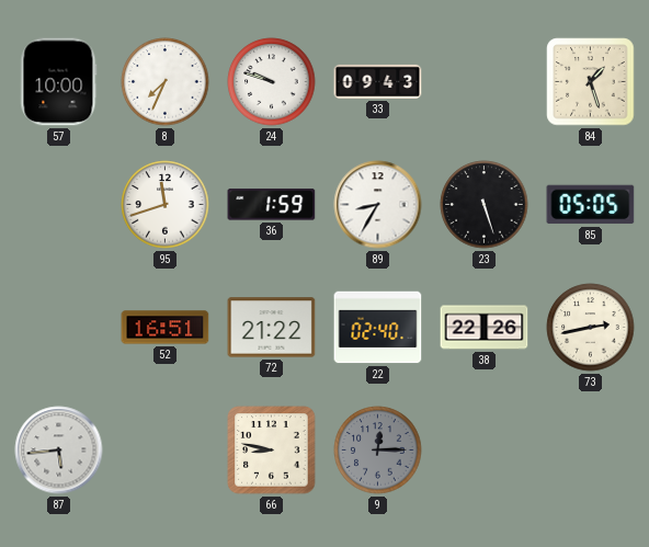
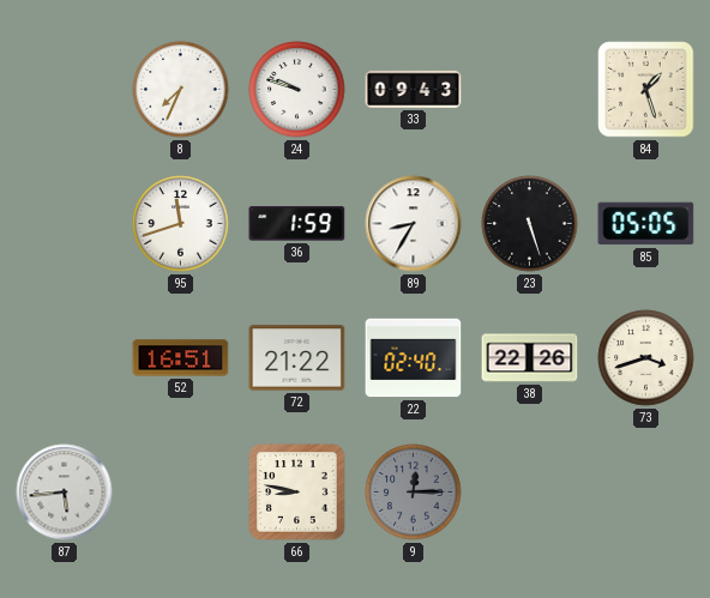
57: 10:00 -> none (59, 82)
73: 2:43 -> 3:42 (646, 358)
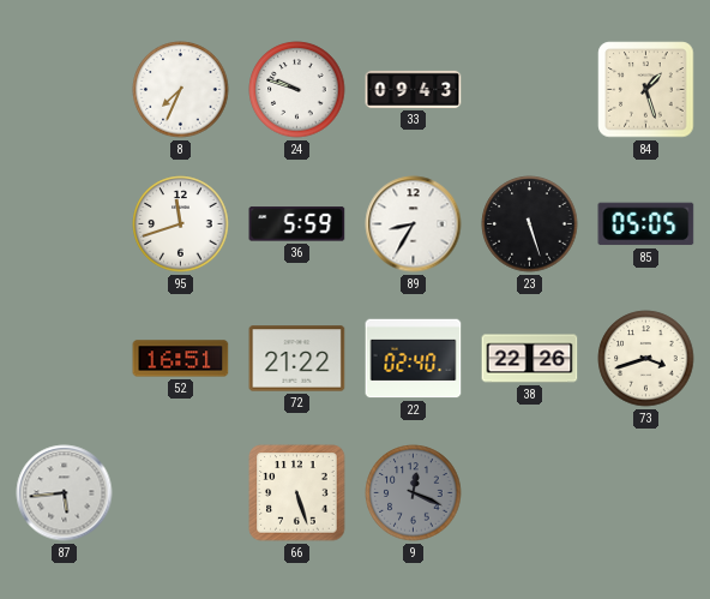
36: 1:59 -> 5:59 (297, 224)
66: 8:47 -> 5:27 (297, 493)
9: 12:15 -> 12:19 (414, 493)
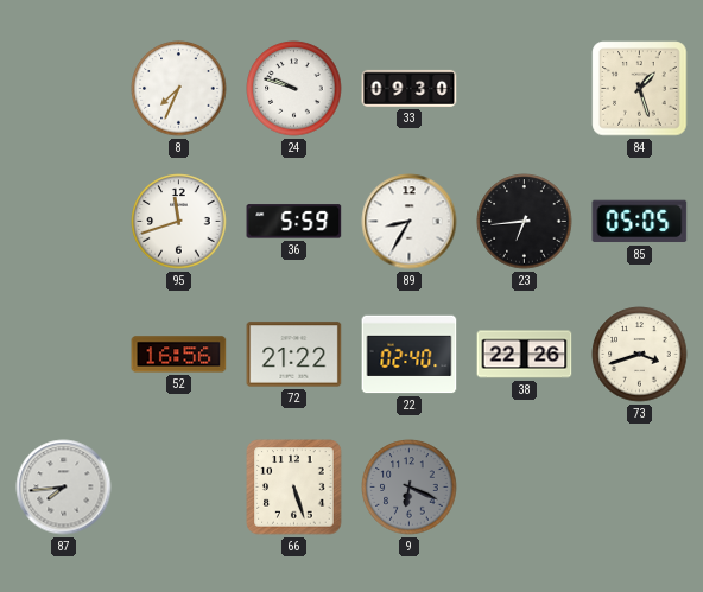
33: 09:43 -> 09:30 (410, 88)
23: 5:27 -> 6:44 (525, 222)
52: 16:51 -> 16:56 (179, 355)
87: 5:44 -> 7:44 (64, 488)
9: 12:19 -> 6:19 (410, 488)
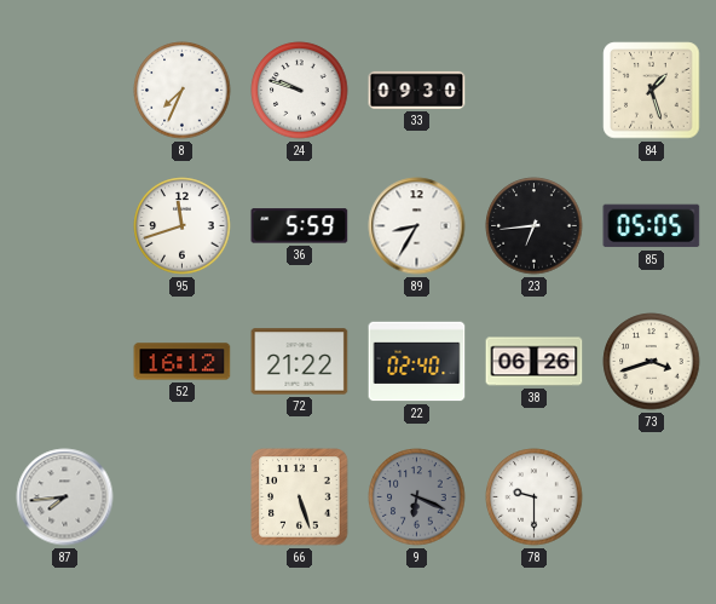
52: 16:56 -> 16:12 (183, 362)
38: 22:26 -> 06:26 (535, 362)
78: none -> 9:30 (535, 497)
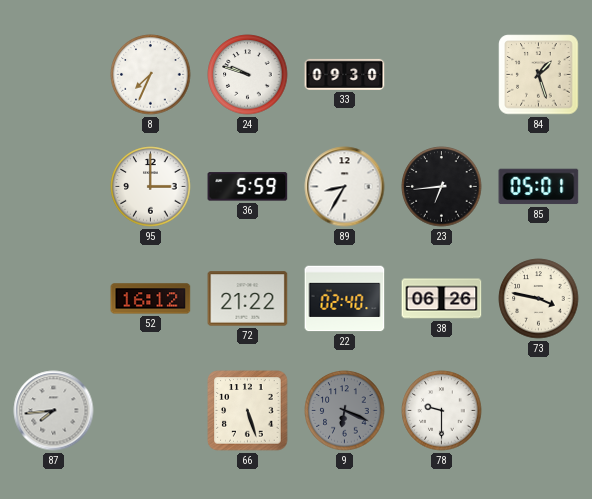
95: 11:42 -> 3:00 (151, 187)
85: 05:05 -> 05:01 (539, 187)
73: 3:42 -> 3:47 (539, 299)
